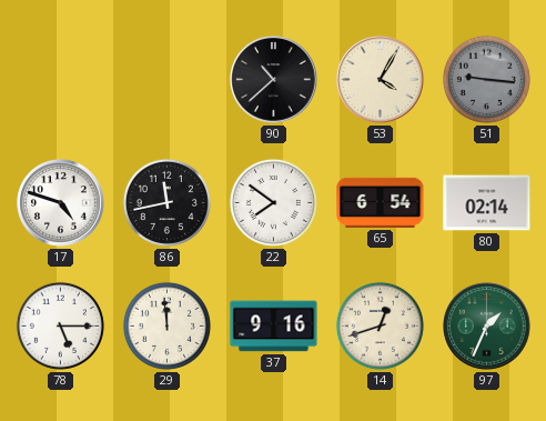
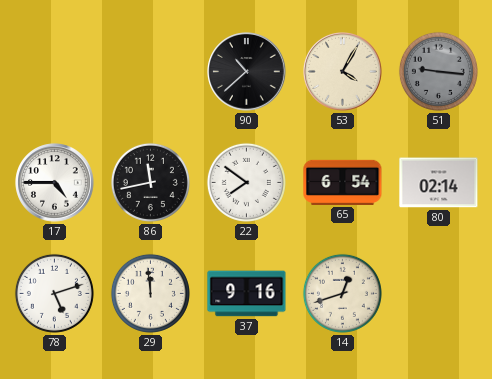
17: 4:48 -> 4:45 (55, 183)
78: 5:15 -> 5:12 (54, 293)
97: 1:34 -> none (487, 327)
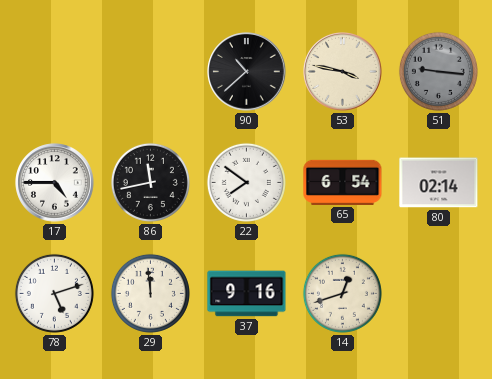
53: 4:05 -> 3:47 (343, 72)
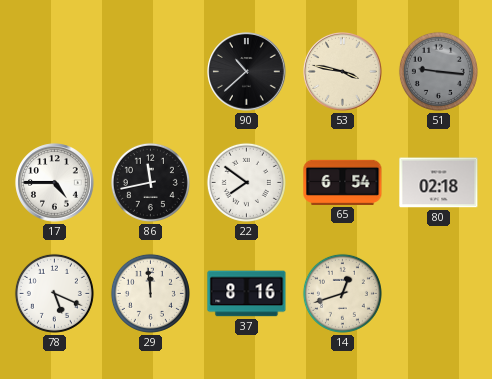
80: 02:14 -> 02:18 (439, 183)
78: 5:12 -> 5:19 (54, 293)
37: 9:16 -> 8:16 (247, 294)
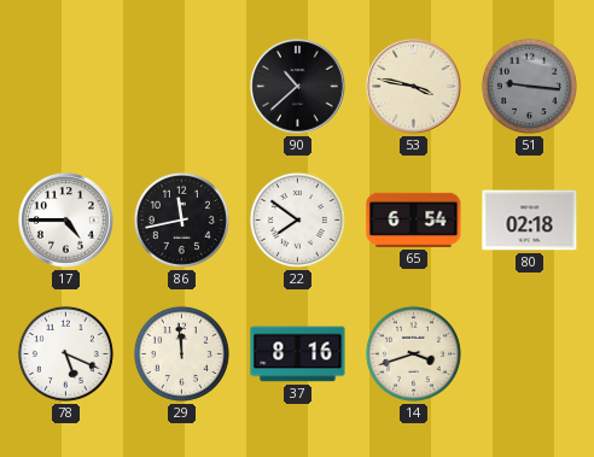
14: 12:42 -> 3:42 (413, 353)
